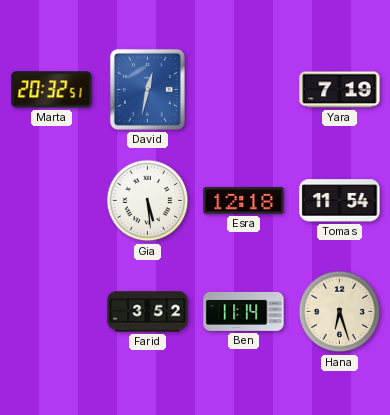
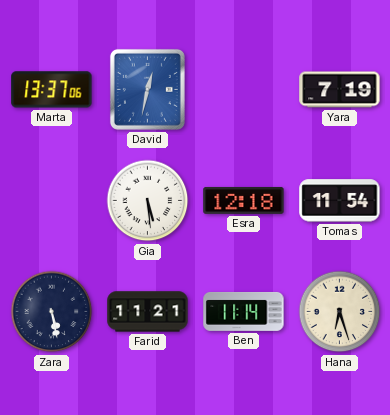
Marta: 20:32 -> 13:37 (52, 90)
Zara: none -> 5:28 (52, 312)
Farid: 3:52 -> 11:21 (148, 312)
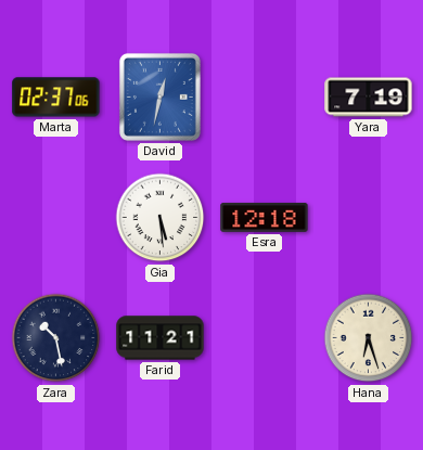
Marta: 13:37 -> 02:37 (56, 98)
Tomas: 11:54 -> none (340, 201)
Zara: 5:28 -> 10:28 (56, 338)
Ben: 11:14 -> none (244, 311)
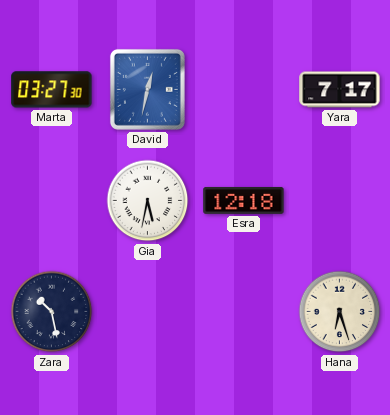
Marta: 02:37 -> 03:27 (52, 90)
Yara: 7:19 -> 7:17 (340, 90)
Gia: 5:29 -> 5:32 (148, 201)
Farid: 11:21 -> none (161, 338)
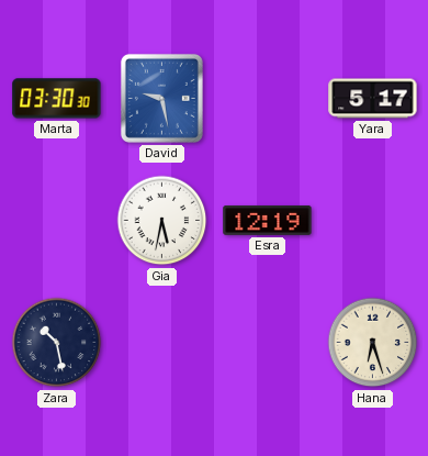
Marta: 03:27 -> 03:30 (57, 99)
David: 12:32 -> 9:28 (161, 98)
Yara: 7:17 -> 5:17 (373, 99)
Esra: 12:18 -> 12:19 (268, 220)
